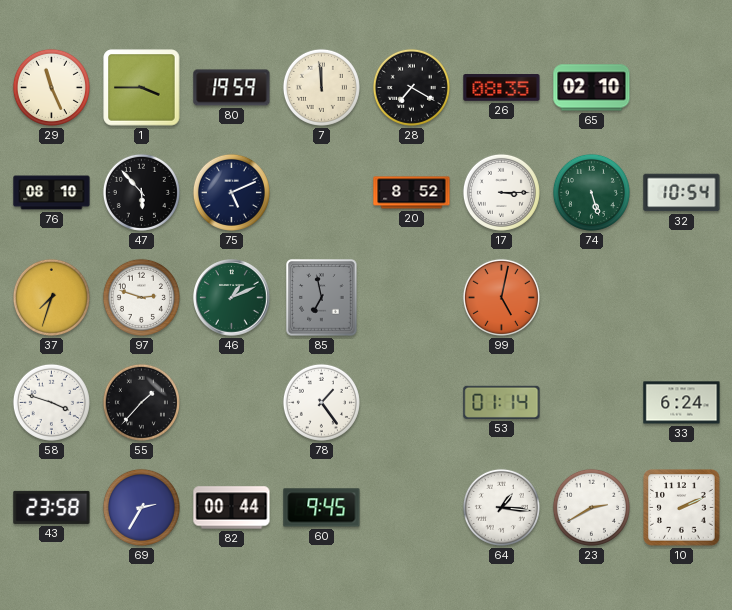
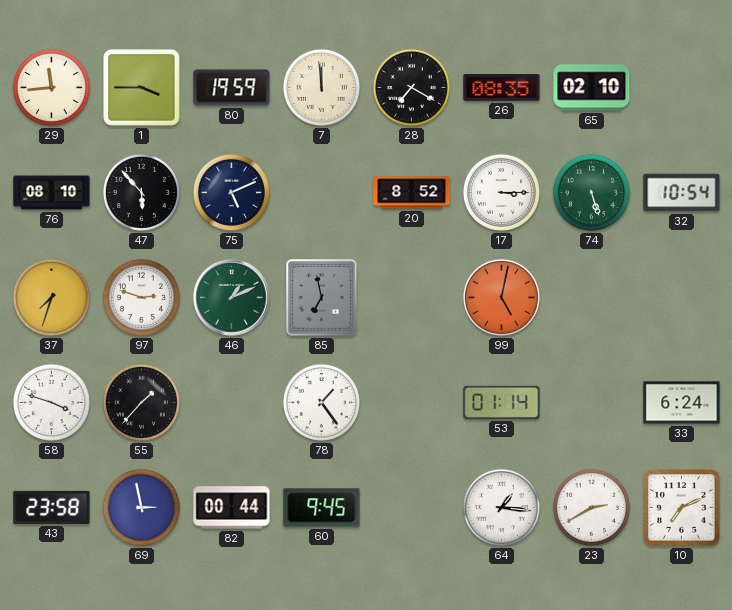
29: 11:26 -> 11:44 (51, 87)
69: 2:35 -> 2:58 (141, 507)
10: 2:11 -> 7:11 (682, 508)
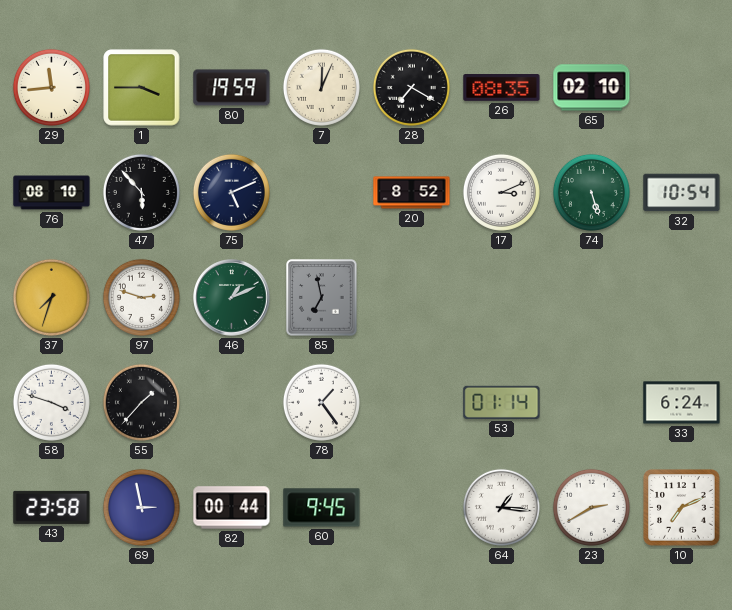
7: 11:59 -> 12:04 (321, 87)
17: 3:15 -> 3:11 (501, 192)
99: 5:02 -> none (501, 297)
